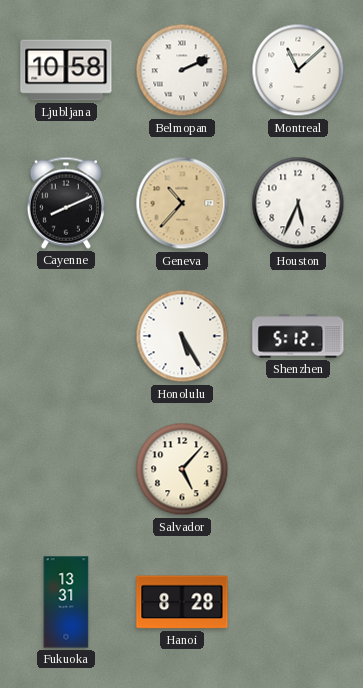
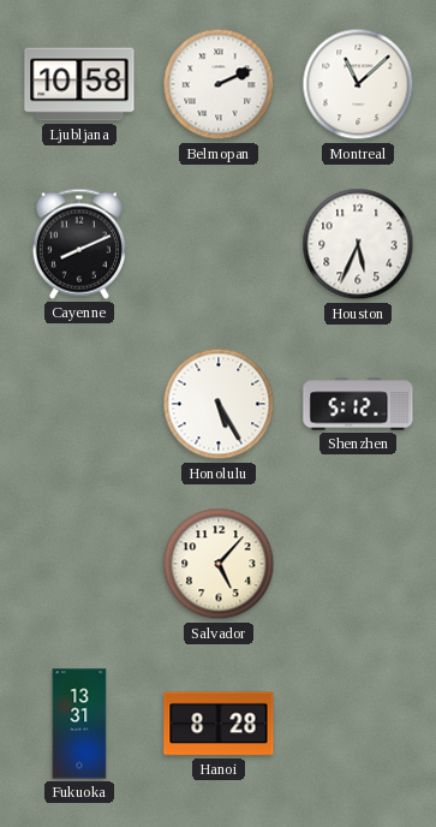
Geneva: 10:37 -> none (182, 203)
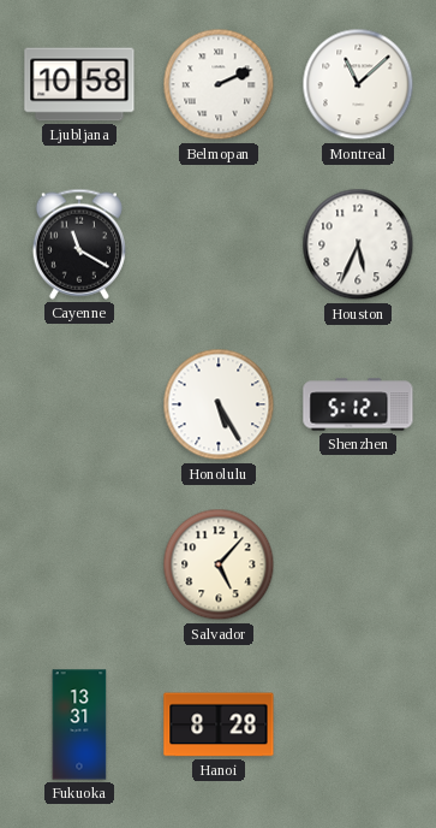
Cayenne: 8:11 -> 11:20 (79, 244)
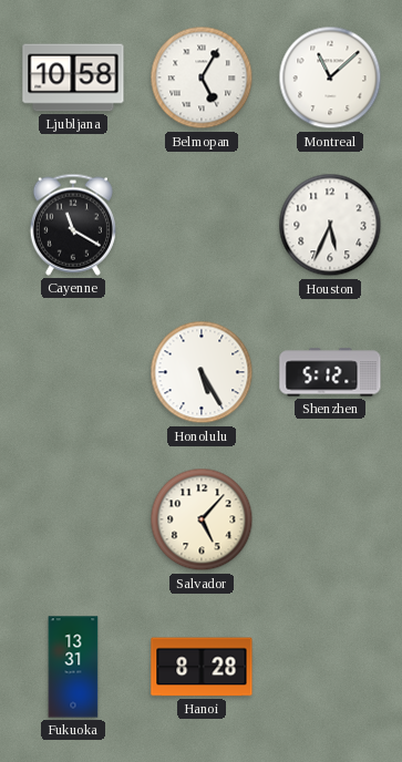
Belmopan: 2:11 -> 5:05 (202, 78)
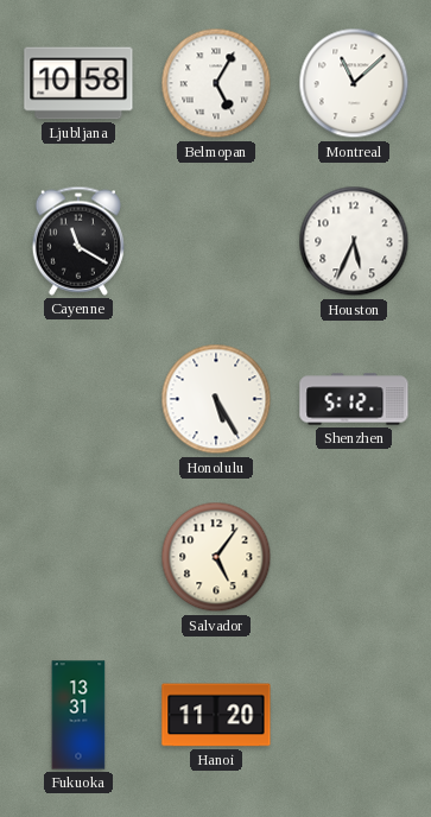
Salvador: 5:07 -> 5:06 (216, 557)
Hanoi: 8:28 -> 11:20 (216, 715)
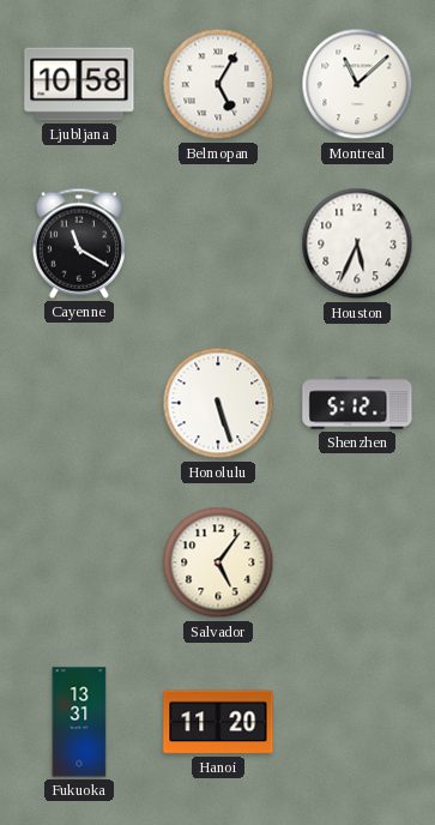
Honolulu: 5:25 -> 5:27 (218, 403)
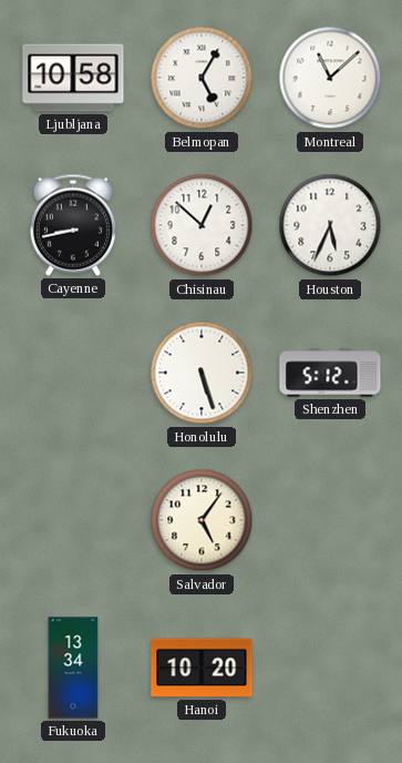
Cayenne: 11:20 -> 8:43 (73, 225)
Chisinau: none -> 12:52 (202, 225)
Fukuoka: 13:31 -> 13:34 (73, 668)
Hanoi: 11:20 -> 10:20 (202, 668)
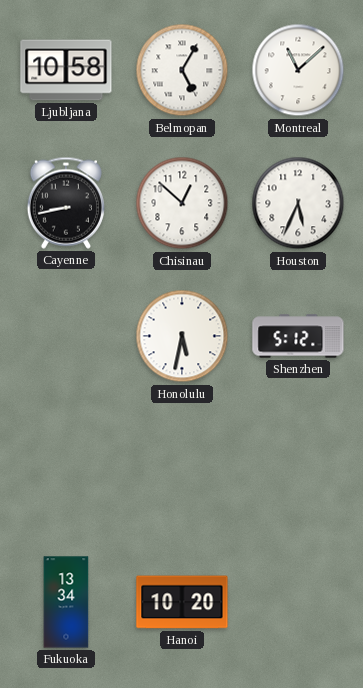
Honolulu: 5:27 -> 5:32 (182, 336)
Salvador: 5:06 -> none (202, 520)
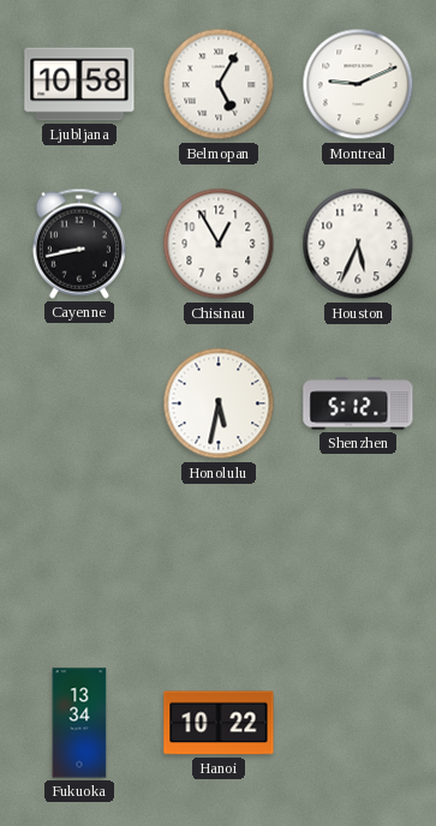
Montreal: 11:08 -> 9:11 (358, 84)
Chisinau: 12:52 -> 12:55 (219, 244)
Hanoi: 10:20 -> 10:22 (219, 723)
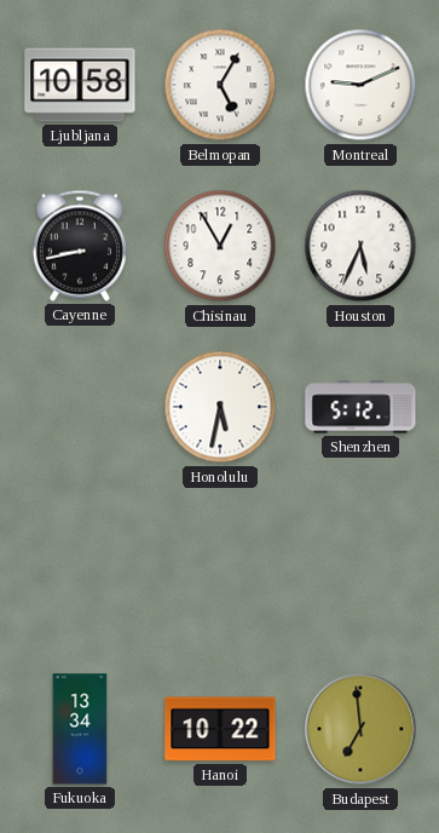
Budapest: none -> 6:59 (360, 729)
